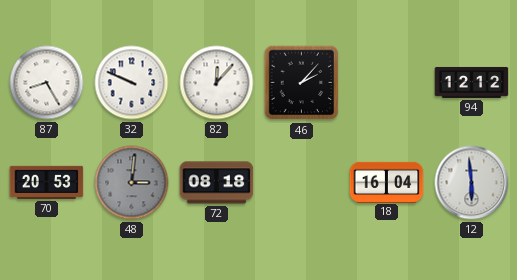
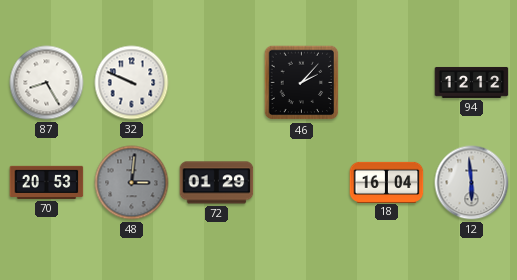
82: 12:07 -> none (217, 83)
72: 08:18 -> 01:29 (217, 183)
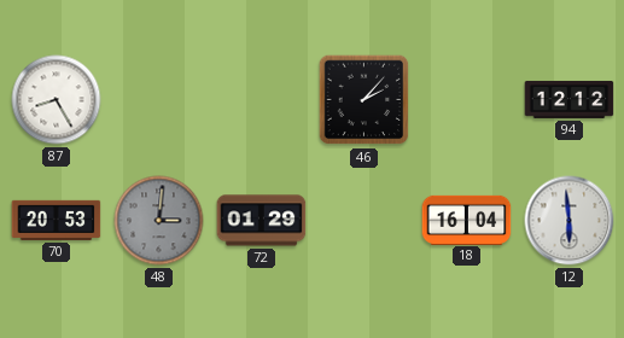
32: 9:49 -> none (132, 83)
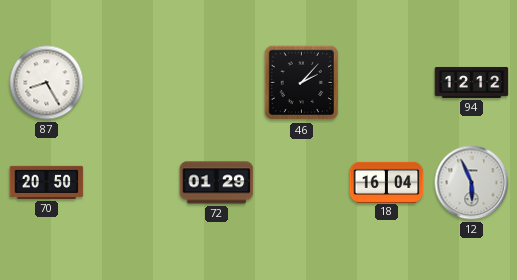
70: 20:53 -> 20:50 (47, 182)
48: 3:01 -> none (159, 221)
12: 5:59 -> 5:56 (472, 183)
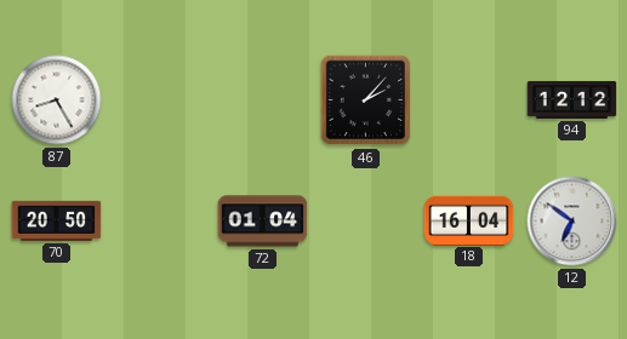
72: 01:29 -> 01:04 (263, 222)
12: 5:56 -> 6:51 (572, 222)
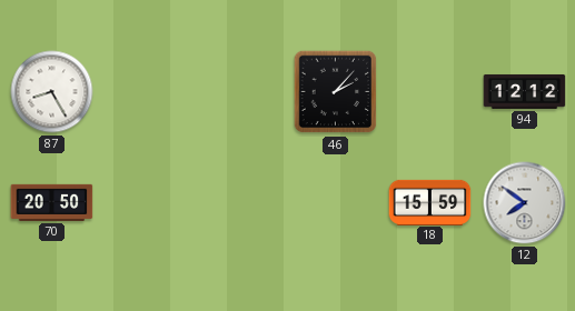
72: 01:04 -> none (263, 222)
18: 16:04 -> 15:59 (430, 202)
12: 6:51 -> 7:51 (525, 203)
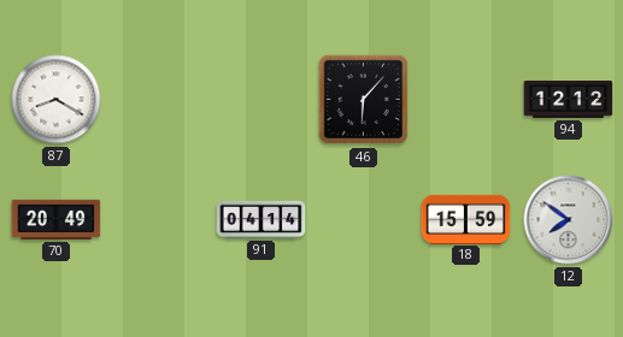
87: 8:25 -> 8:20 (57, 100)
46: 2:07 -> 6:07 (364, 100)
70: 20:50 -> 20:49 (57, 219)
91: none -> 04:14 (261, 219)
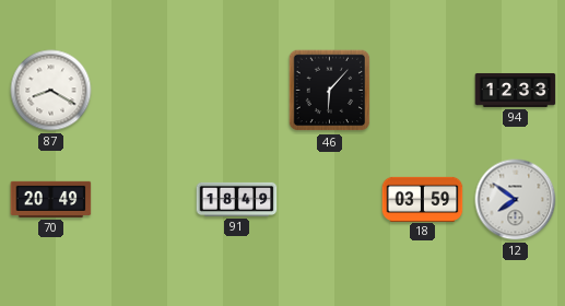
94: 12:12 -> 12:33 (516, 91)
91: 04:14 -> 18:49 (237, 199)
18: 15:59 -> 03:59 (423, 199)
